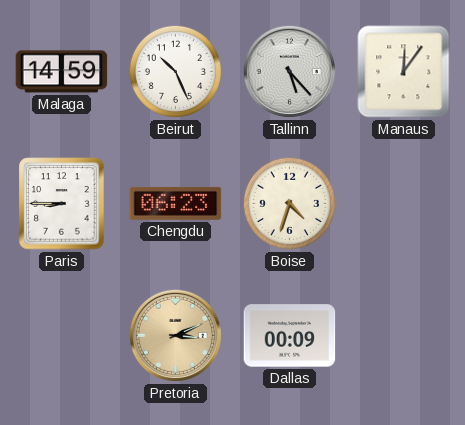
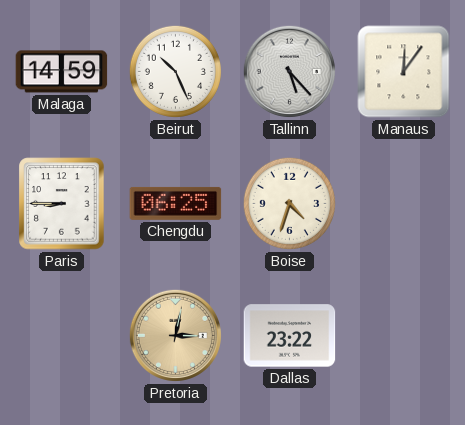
Chengdu: 06:23 -> 06:25 (176, 203)
Pretoria: 3:11 -> 3:02 (175, 335)
Dallas: 00:09 -> 23:22 (290, 336)
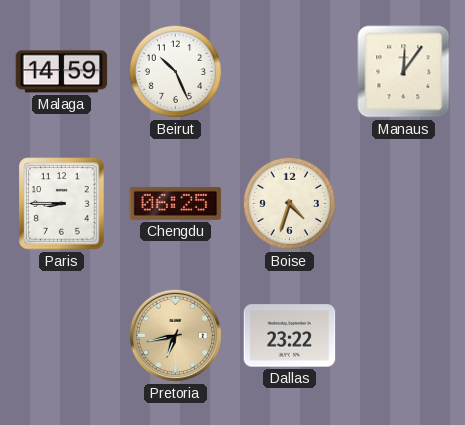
Tallinn: 5:23 -> none (289, 71)
Pretoria: 3:02 -> 6:43 (175, 335)
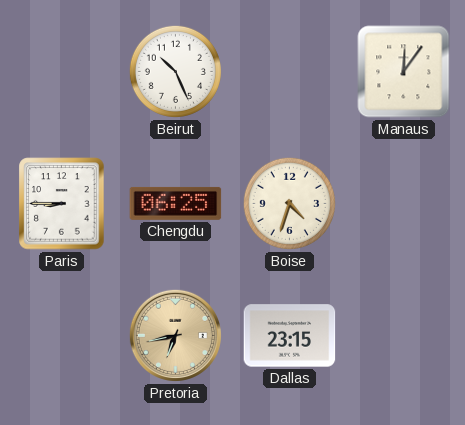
Malaga: 14:59 -> none (62, 72)
Dallas: 23:22 -> 23:15 (290, 336)
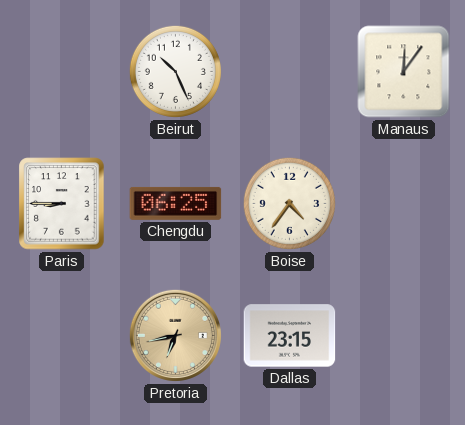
Boise: 4:33 -> 4:36 (289, 203)
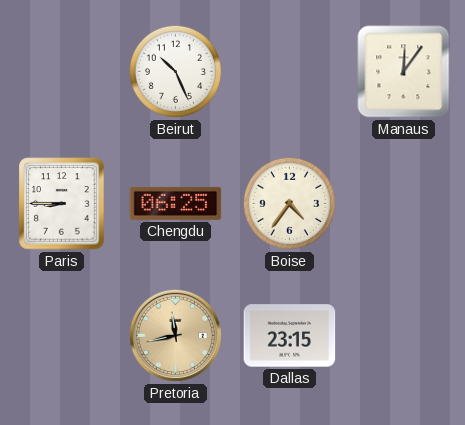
Pretoria: 6:43 -> 11:43 (175, 335)
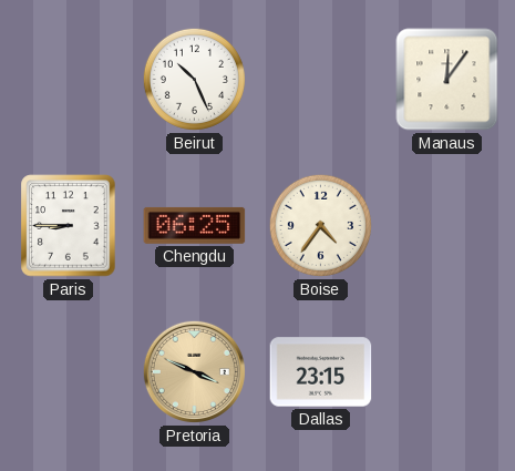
Pretoria: 11:43 -> 3:49 (194, 371)
